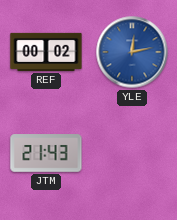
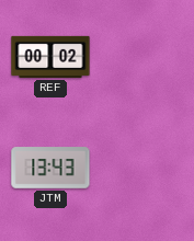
YLE: 12:13 -> none (132, 52)
JTM: 21:43 -> 13:43 (50, 168)
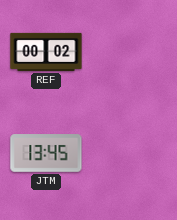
JTM: 13:43 -> 13:45 (46, 153)
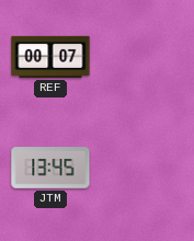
REF: 00:02 -> 00:07 (50, 57)
